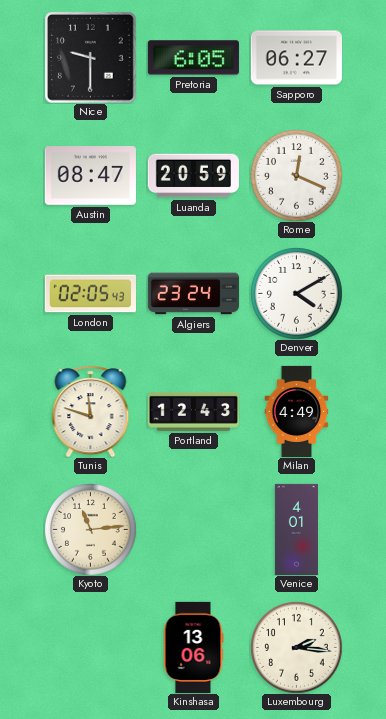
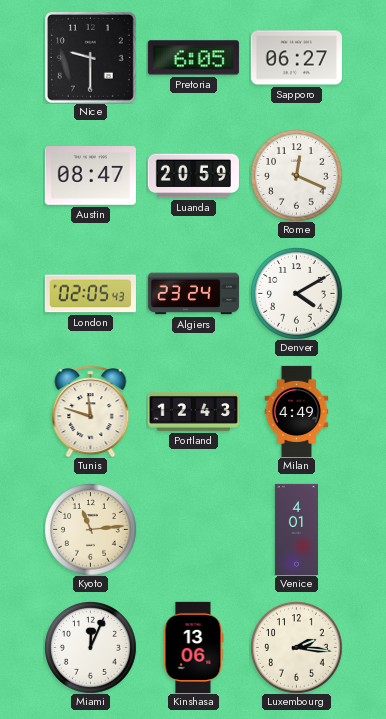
Miami: none -> 12:04 (91, 648)
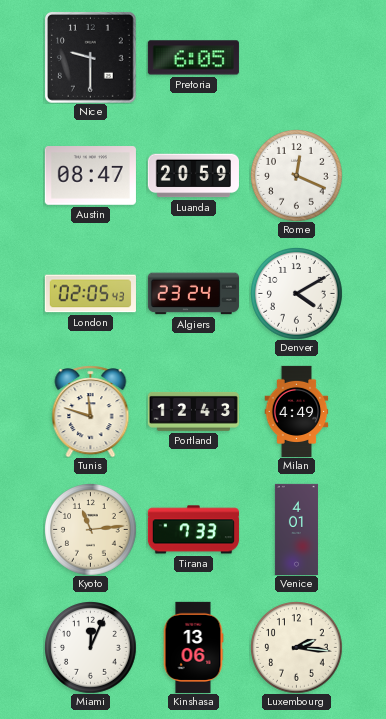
Sapporo: 06:27 -> none (296, 58)
Tirana: none -> 7:33 (193, 530)
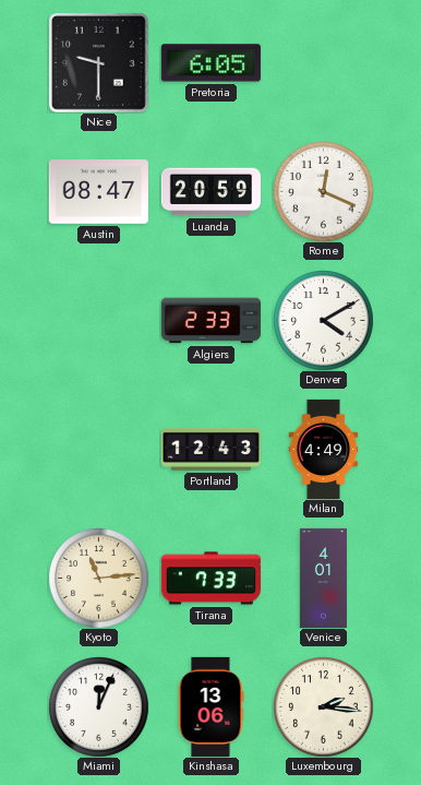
London: 02:05 -> none (90, 294)
Algiers: 23:24 -> 2:33 (211, 321)
Tunis: 11:48 -> none (91, 411)
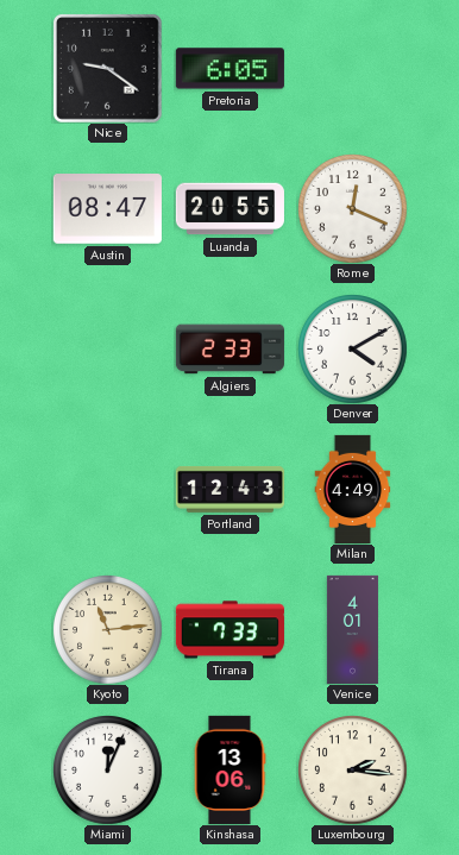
Nice: 9:30 -> 9:21 (107, 68)
Luanda: 20:59 -> 20:55 (229, 209)
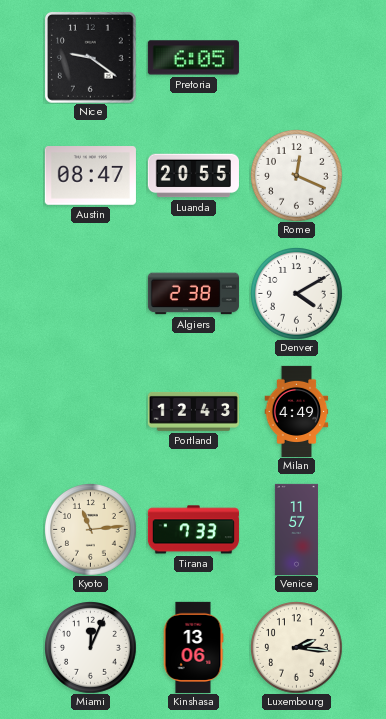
Algiers: 2:33 -> 2:38 (193, 294)
Venice: 4:01 -> 11:57 (296, 529)
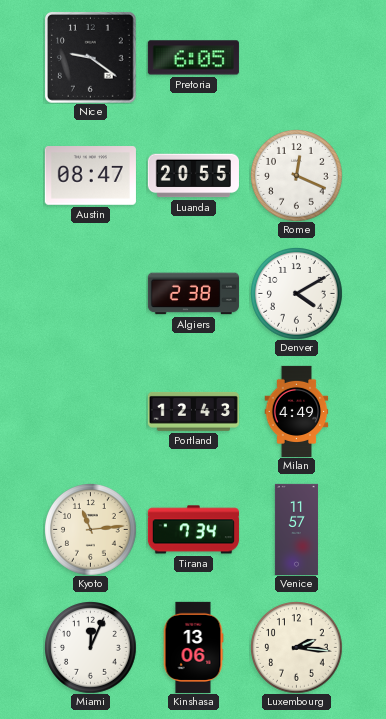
Tirana: 7:33 -> 7:34 (193, 530)
